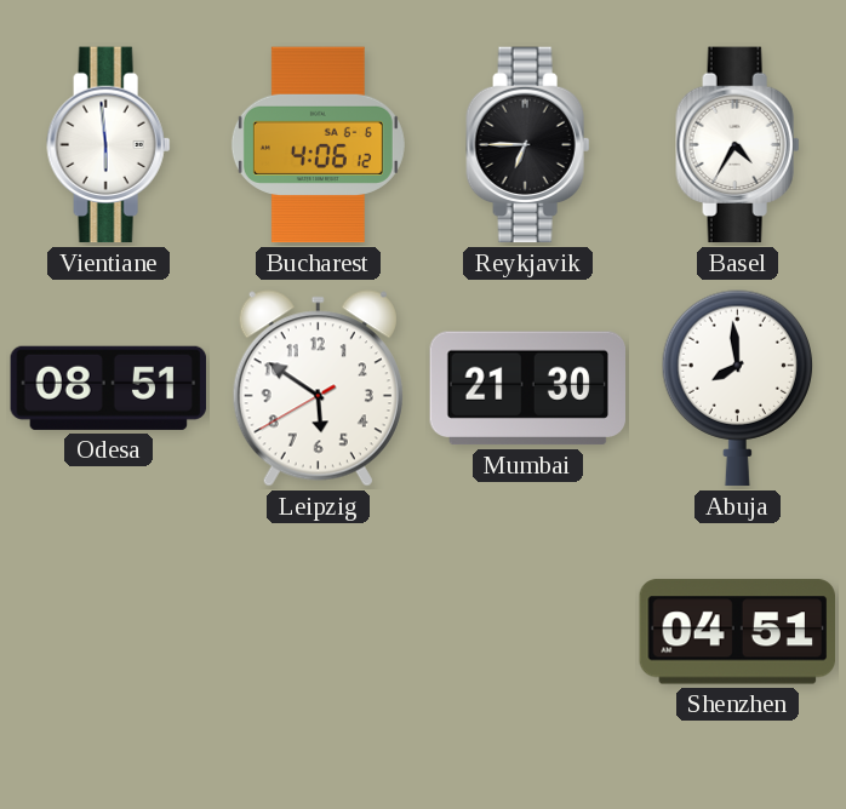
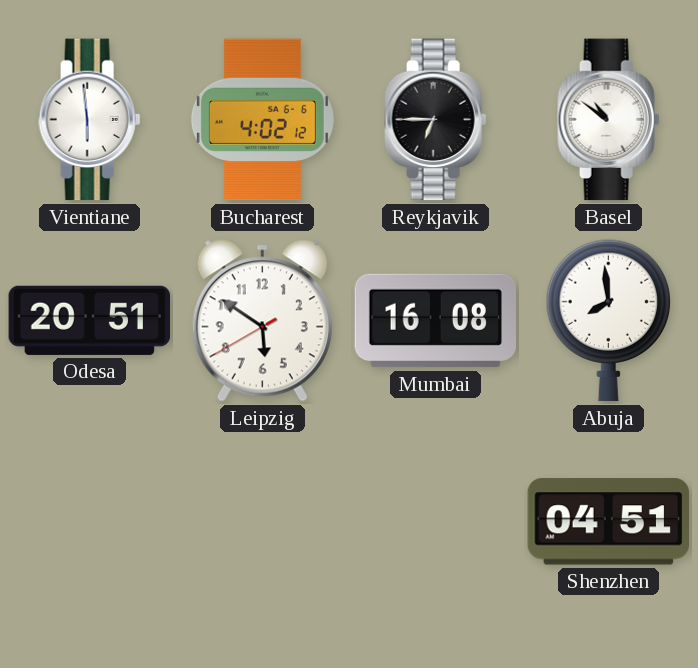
Bucharest: 4:06 -> 4:02 (262, 120)
Basel: 4:35 -> 10:51 (609, 120)
Odesa: 08:51 -> 20:51 (90, 320)
Mumbai: 21:30 -> 16:08 (435, 321)
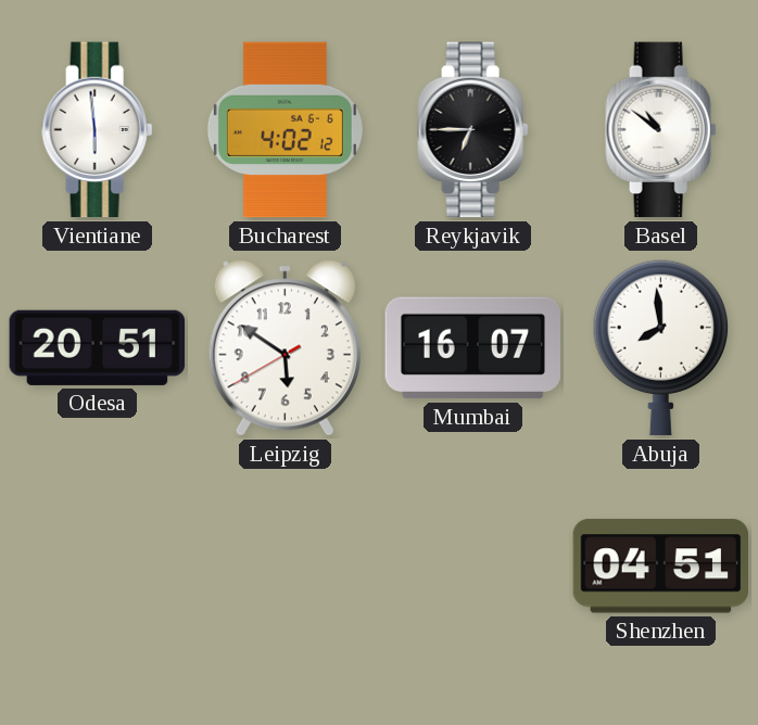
Mumbai: 16:08 -> 16:07 (472, 348)
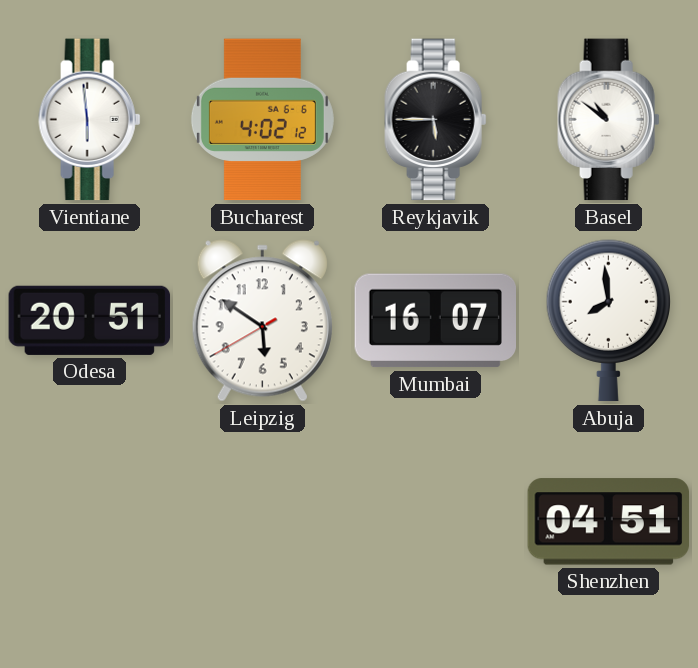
Reykjavik: 6:45 -> 5:45 (436, 120)
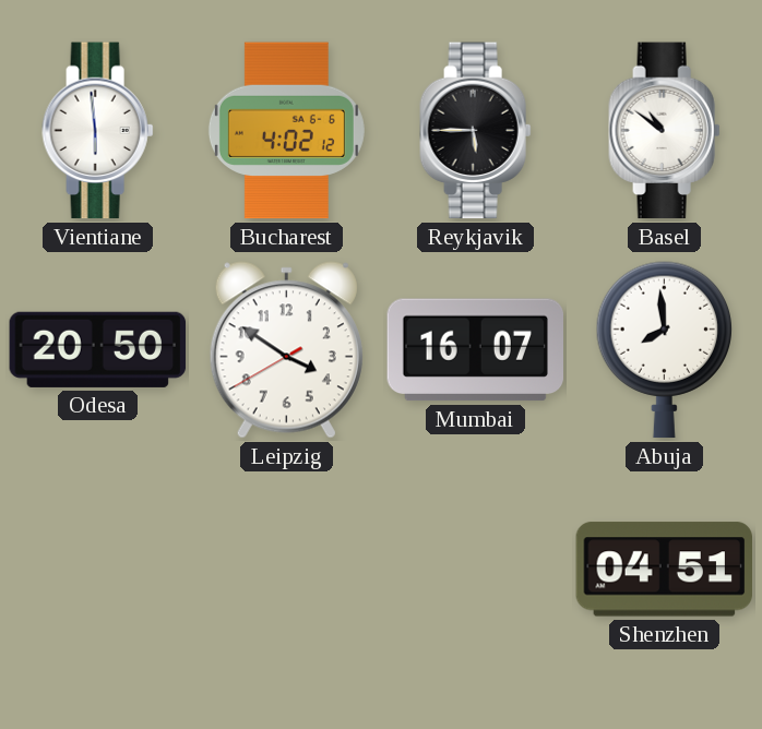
Odesa: 20:51 -> 20:50 (98, 349)
Leipzig: 5:50 -> 3:50 (286, 350)
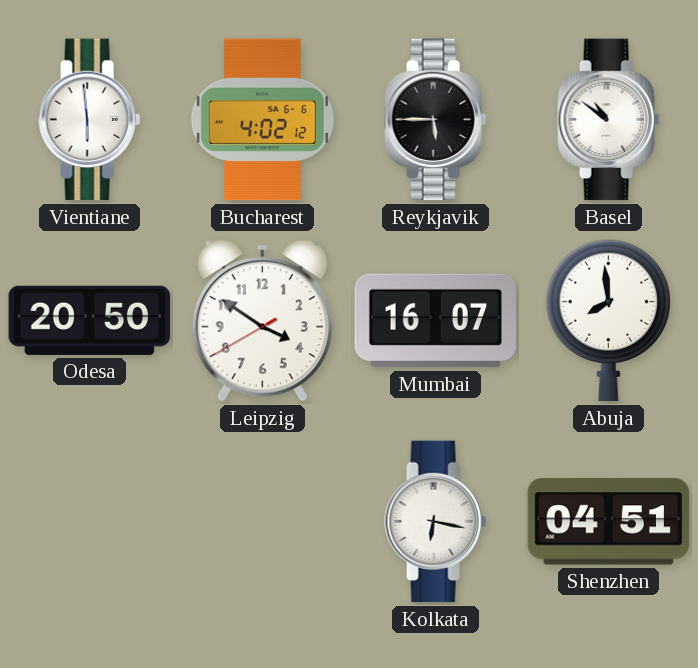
Kolkata: none -> 6:17 (436, 522)
